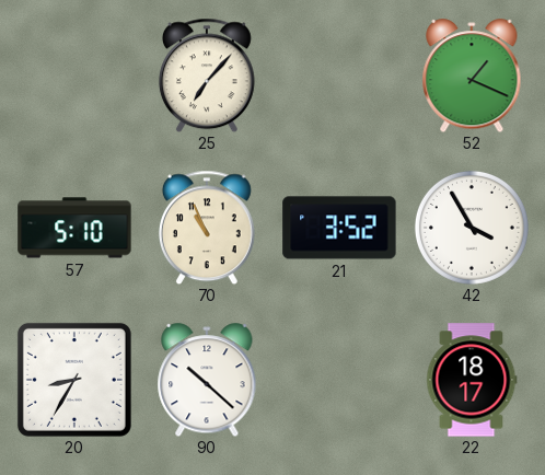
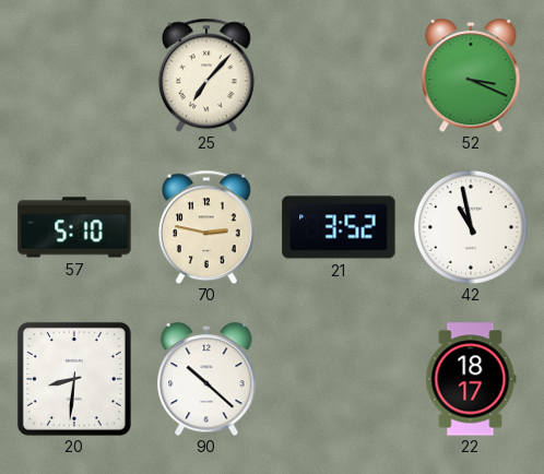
52: 1:19 -> 3:19 (471, 75)
70: 10:56 -> 2:47 (206, 227)
42: 3:55 -> 10:58 (471, 227)
20: 8:35 -> 8:31 (74, 379)
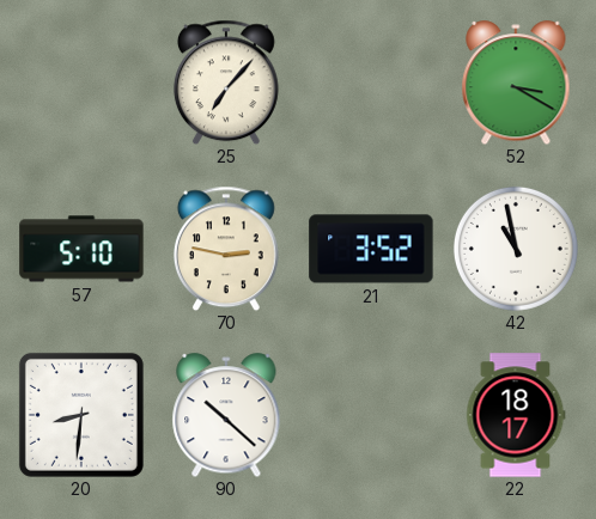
52: 3:19 -> 3:20 (516, 83)
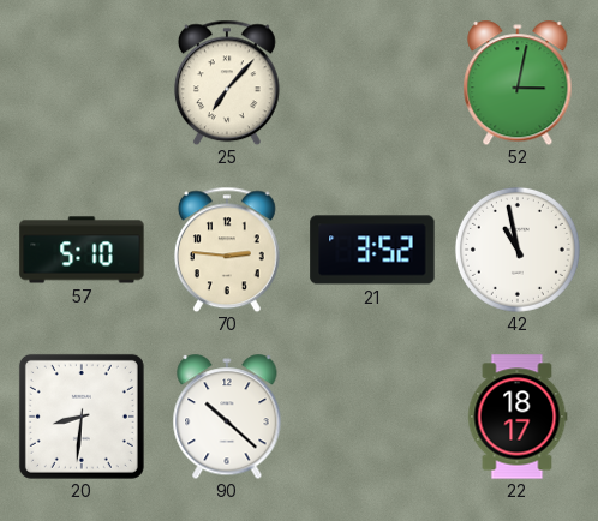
52: 3:20 -> 3:02 (518, 83)
70: 2:47 -> 2:46 (227, 250)
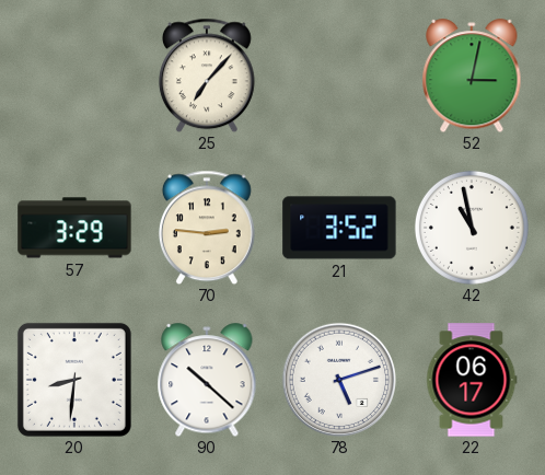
57: 5:10 -> 3:29 (74, 228)
78: none -> 5:12 (338, 379)
22: 18:17 -> 06:17 (472, 380)
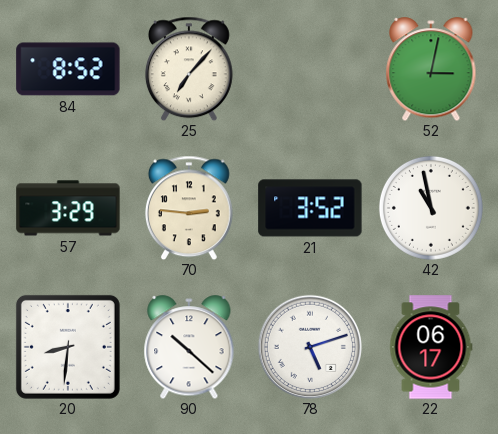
84: none -> 8:52 (68, 69)
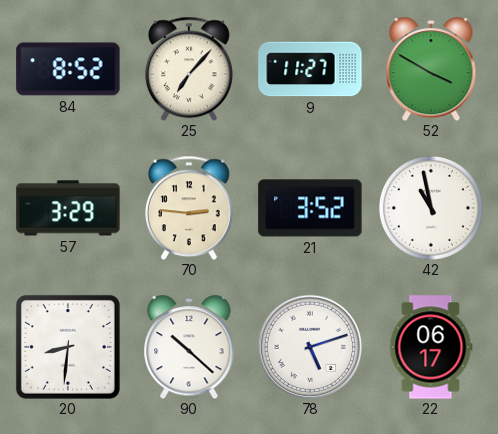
9: none -> 11:27 (310, 69)
52: 3:02 -> 3:50 (431, 69)
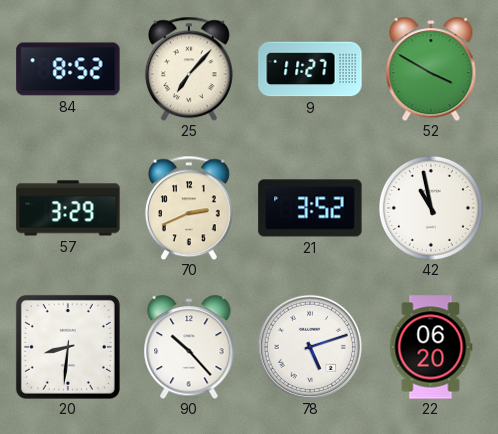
70: 2:46 -> 2:41 (189, 208)
90: 10:22 -> 10:23 (189, 347)
22: 06:17 -> 06:20 (431, 347)
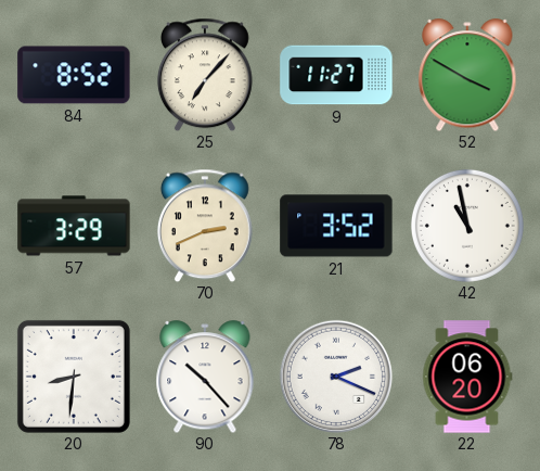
78: 5:12 -> 2:19 (335, 375)
